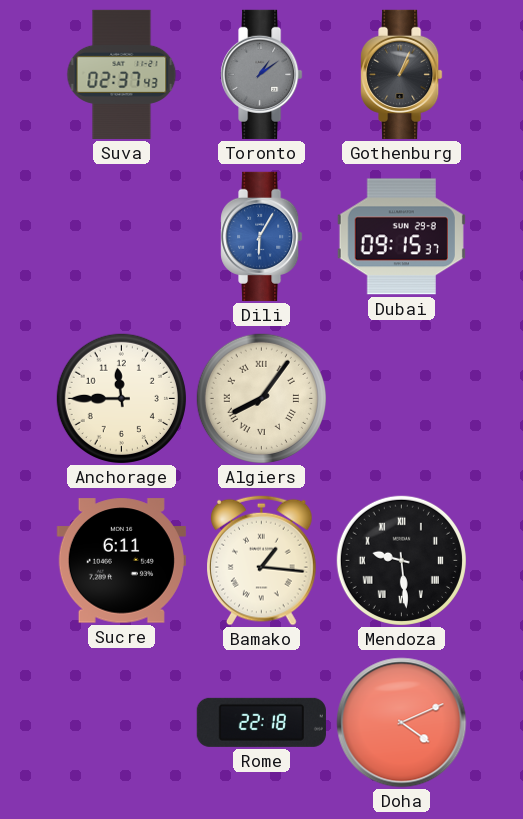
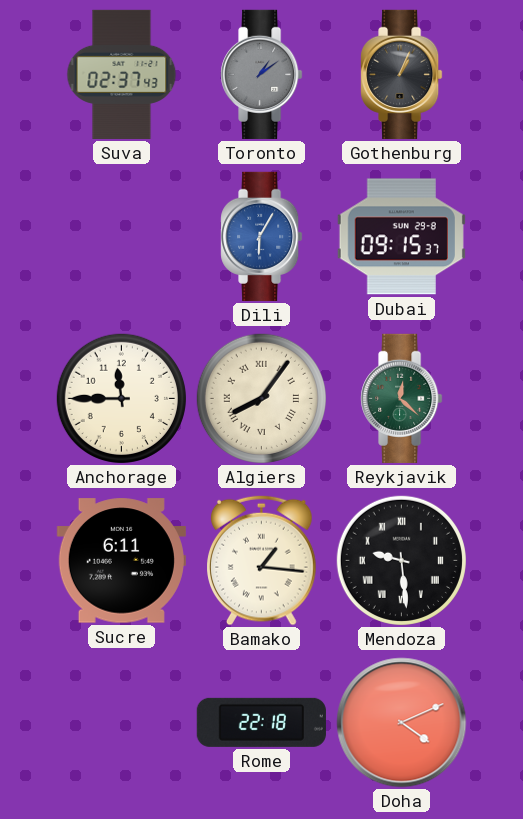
Reykjavik: none -> 12:22 (402, 398)
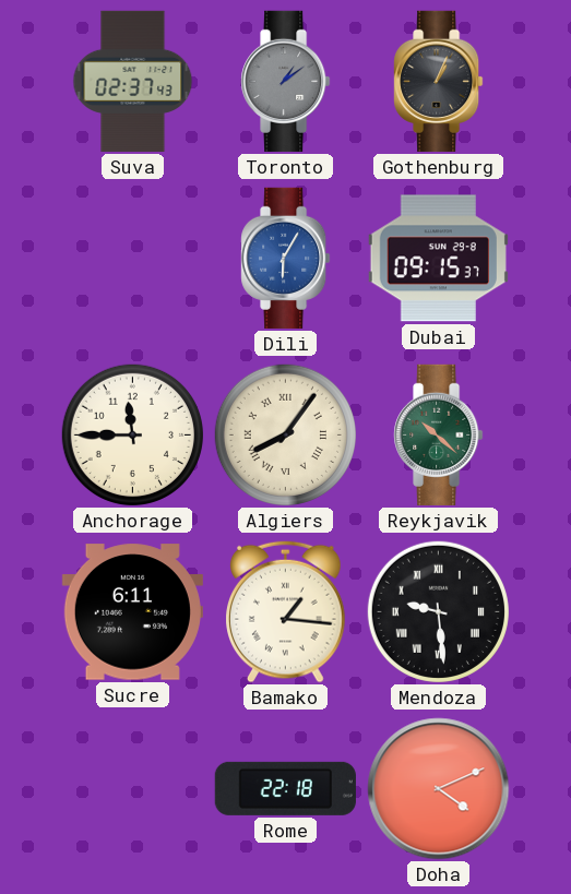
Reykjavik: 12:22 -> 10:22 (439, 434)
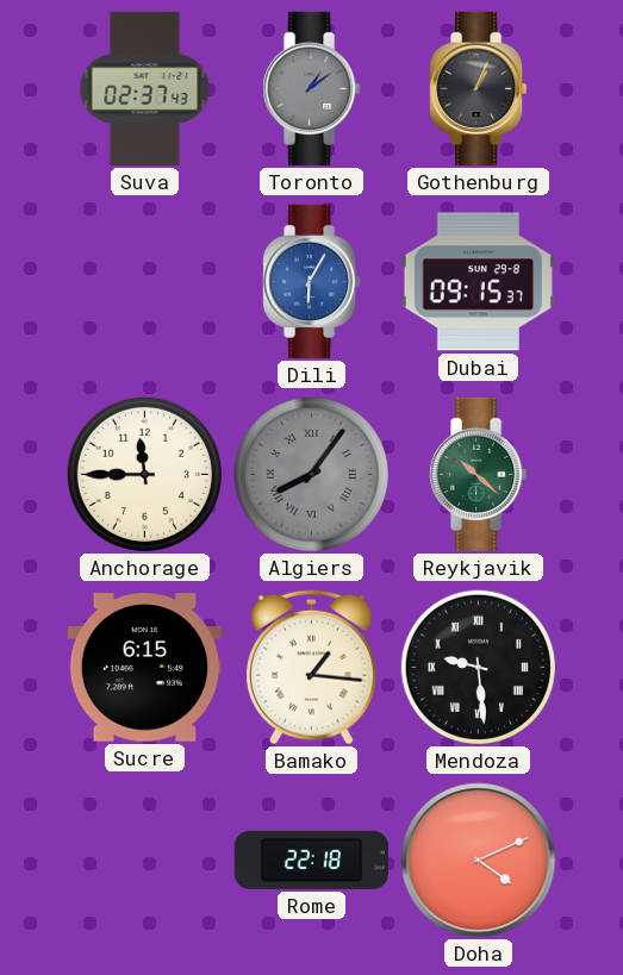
Algiers dial: cream -> grey (311, 474)
Sucre: 6:11 -> 6:15 (144, 668)
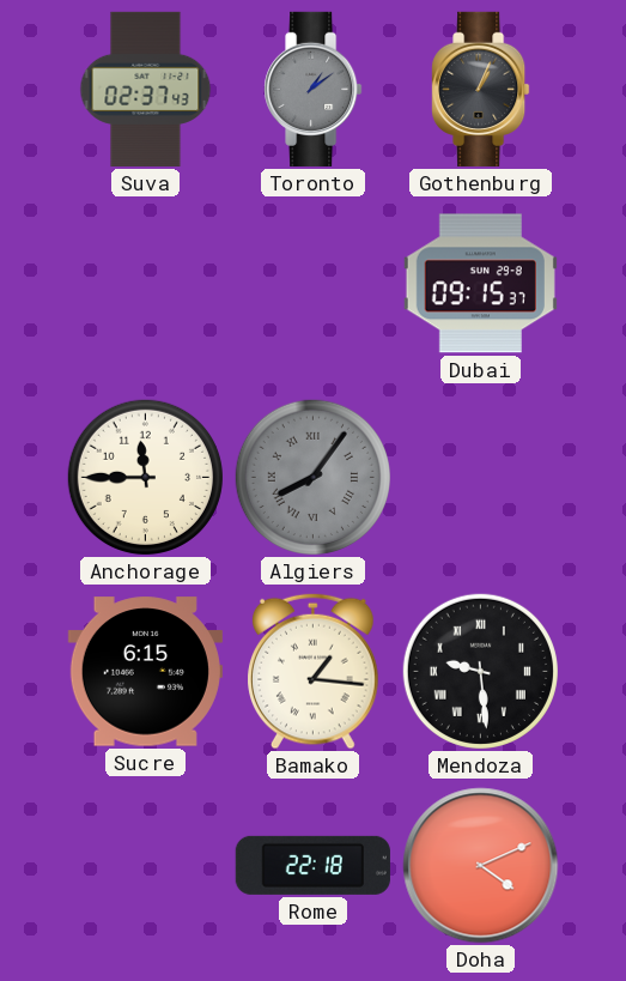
Dili: 6:05 -> none (312, 281)
Reykjavik: 10:22 -> none (479, 474)
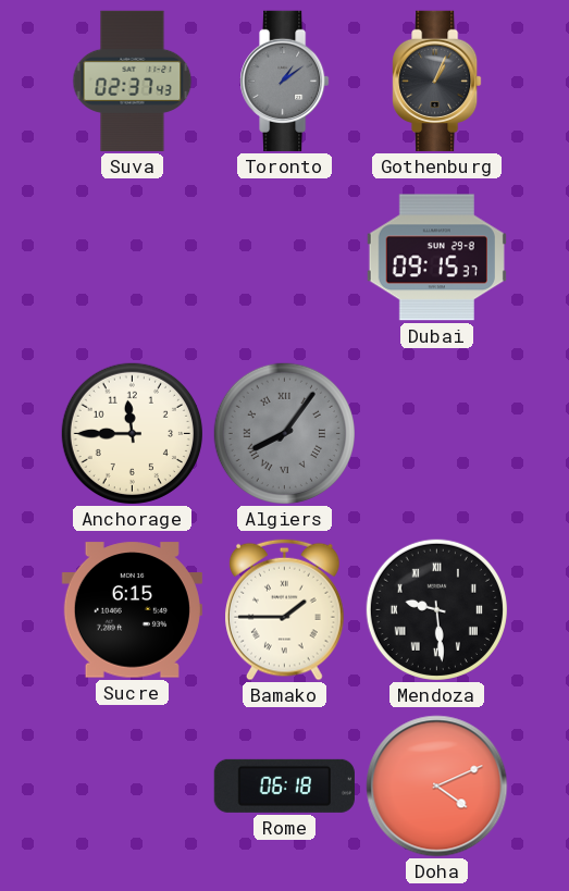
Bamako: 1:16 -> 1:45 (285, 609)
Rome: 22:18 -> 06:18 (284, 785)
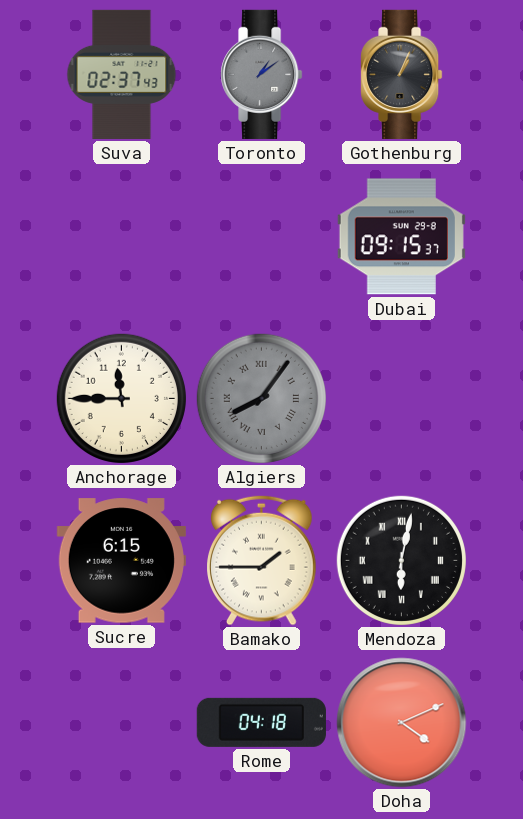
Mendoza: 9:29 -> 6:02 (401, 560)
Rome: 06:18 -> 04:18 (261, 722)
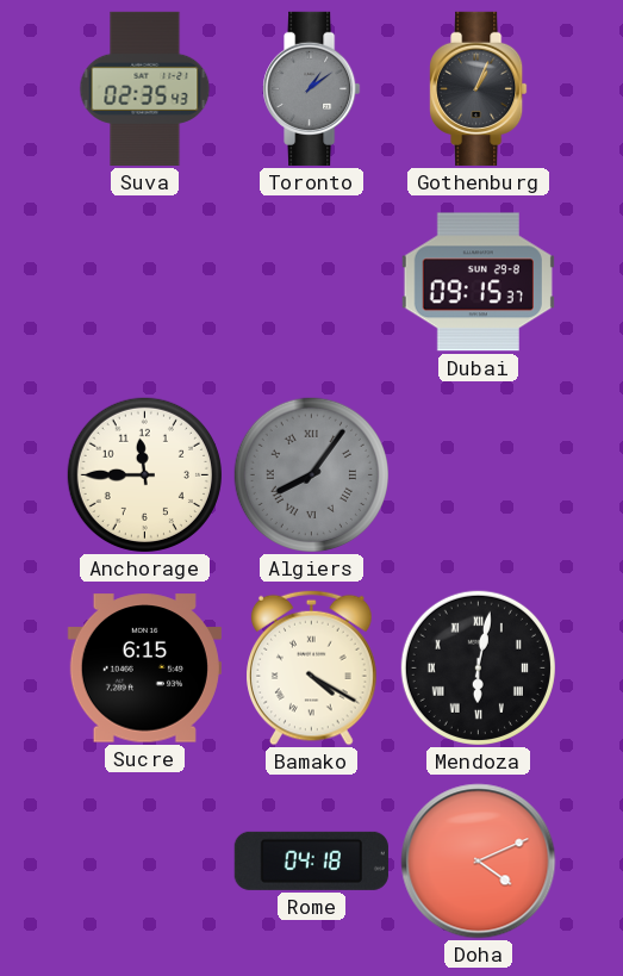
Suva: 02:37 -> 02:35 (145, 88)
Bamako: 1:45 -> 4:20 (312, 667)
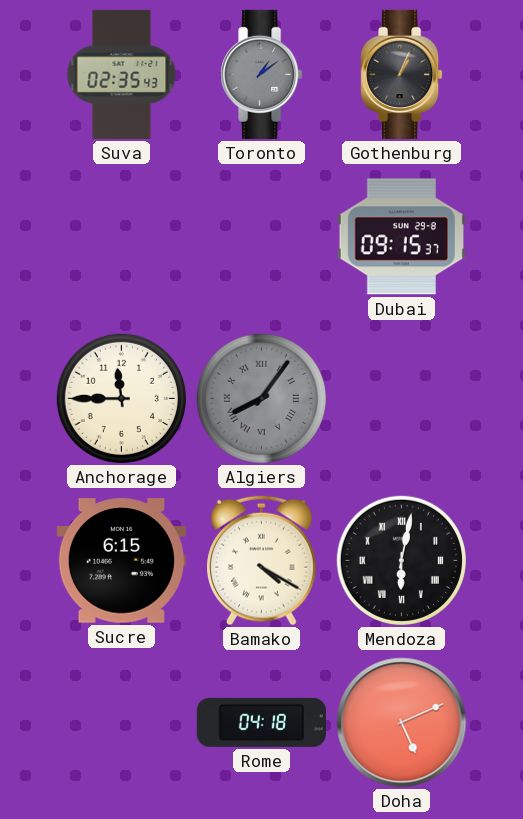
Doha: 4:11 -> 5:11 (402, 723)
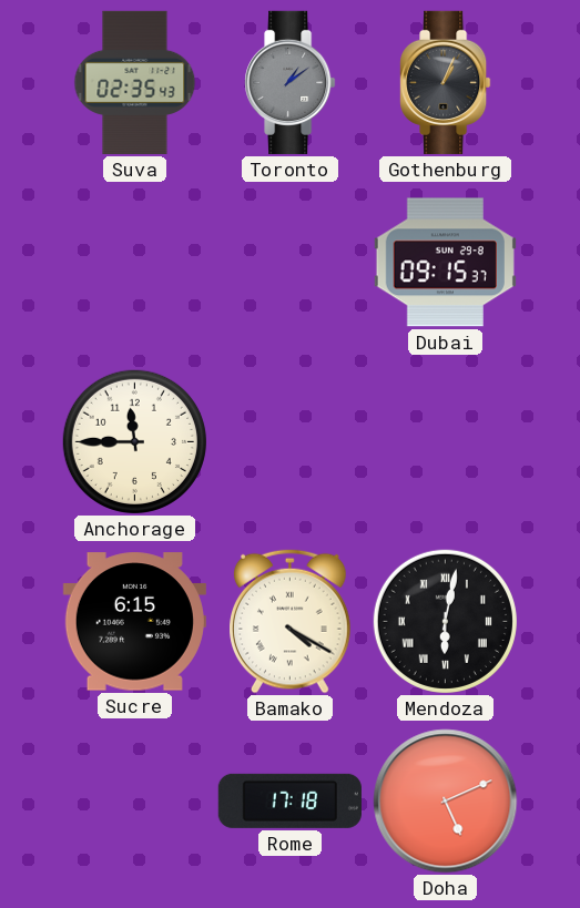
Algiers: 8:06 -> none (261, 398)
Rome: 04:18 -> 17:18 (289, 800)
